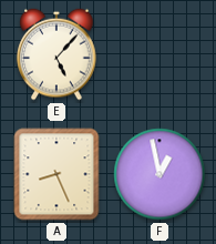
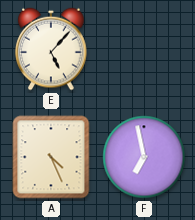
A: 8:26 -> 4:26 (51, 157)
F: 12:58 -> 6:58 (144, 157)
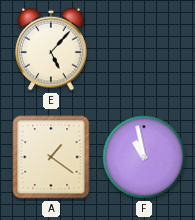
A: 4:26 -> 1:21 (51, 157)
F: 6:58 -> 10:58 (144, 157)
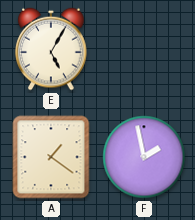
E: 5:07 -> 5:05 (51, 49)
F: 10:58 -> 1:58 (144, 157)
